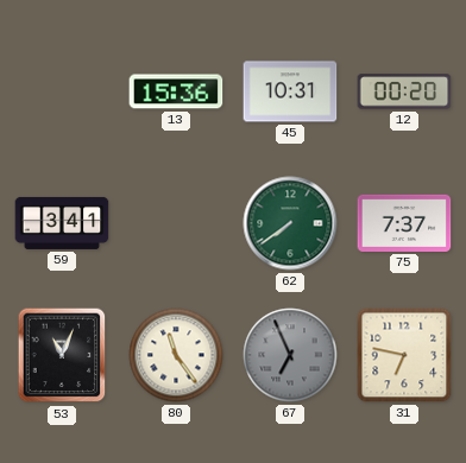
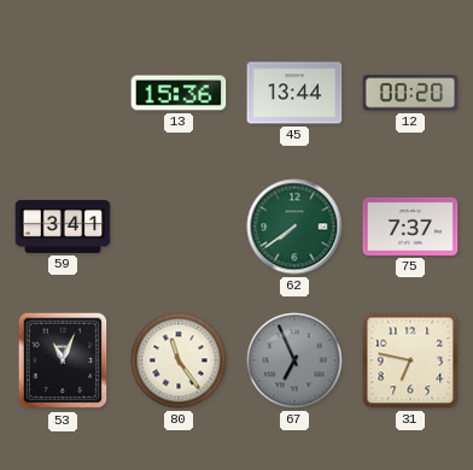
45: 10:31 -> 13:44 (294, 93)
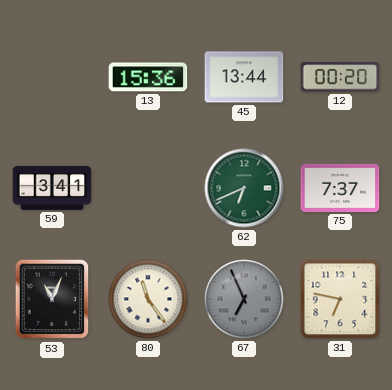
62: 7:39 -> 6:41 (244, 188)
